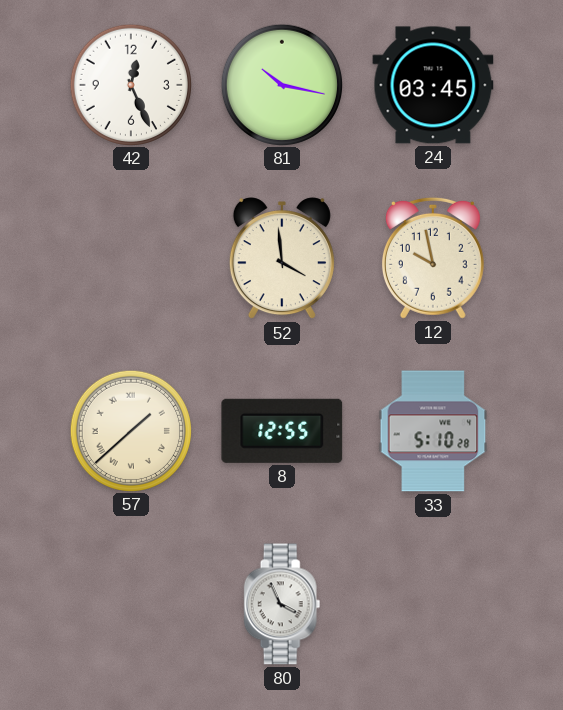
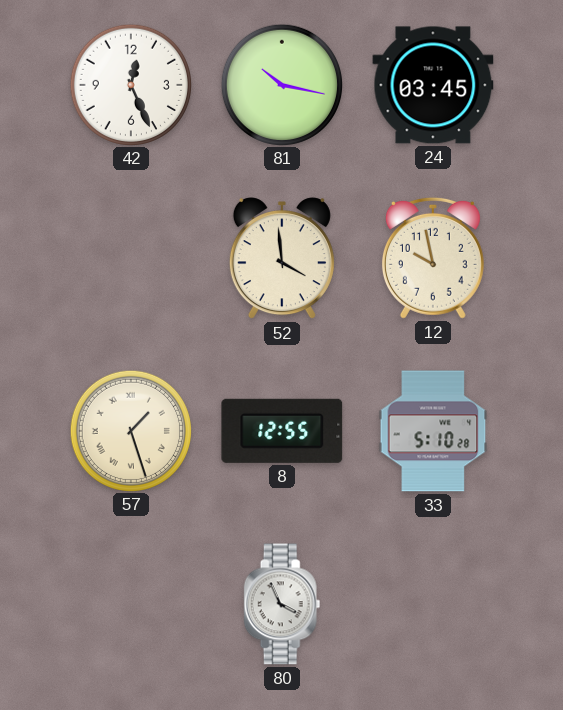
57: 1:38 -> 1:27 (130, 430)
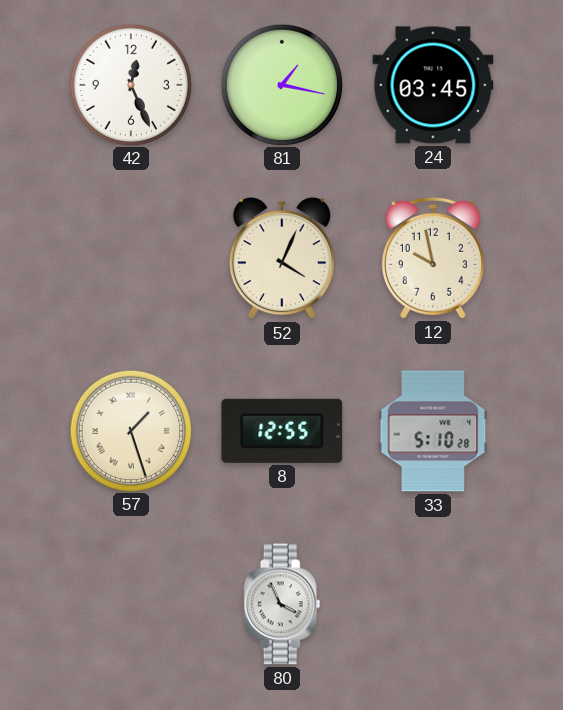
81: 10:17 -> 1:17 (281, 84)
52: 3:59 -> 4:04 (282, 259)
